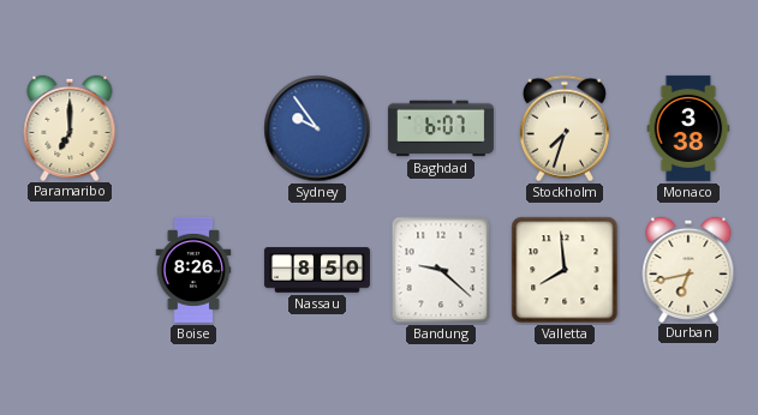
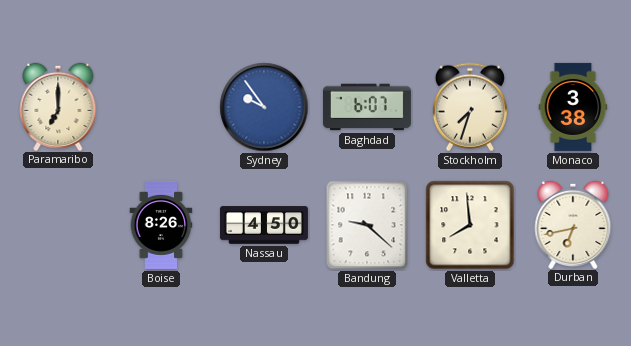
Nassau: 8:50 -> 4:50 (264, 225)
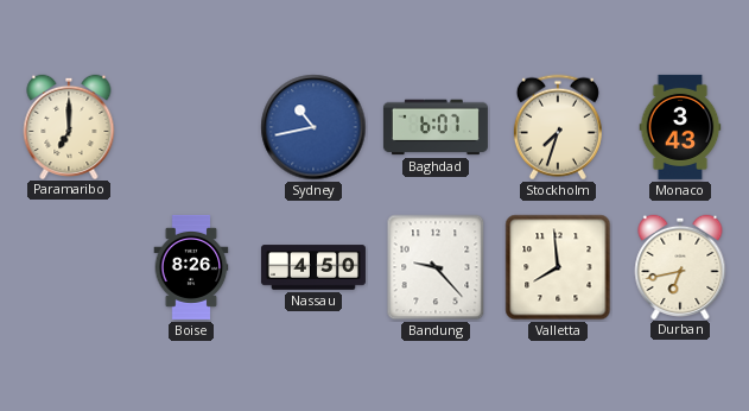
Sydney: 9:54 -> 10:43 (313, 127)
Monaco: 3:38 -> 3:43 (680, 127)
Bandung: 9:22 -> 9:23 (436, 267)
